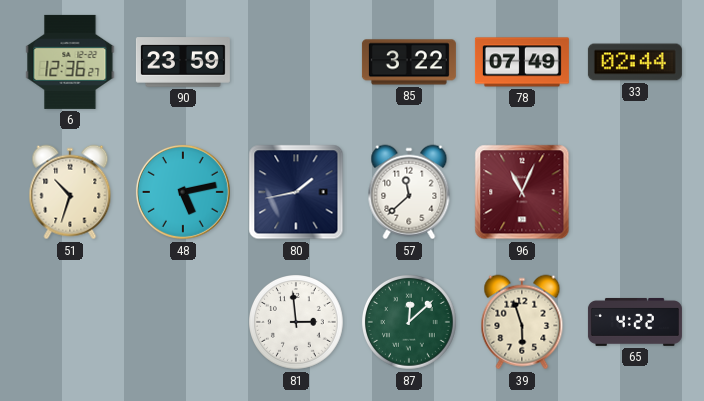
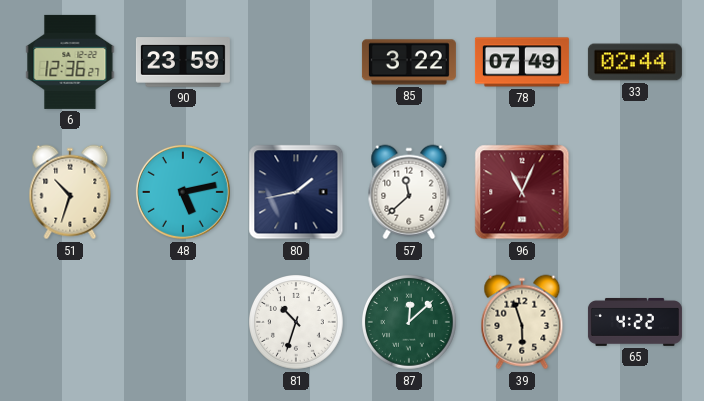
81: 2:59 -> 10:33 (297, 323)
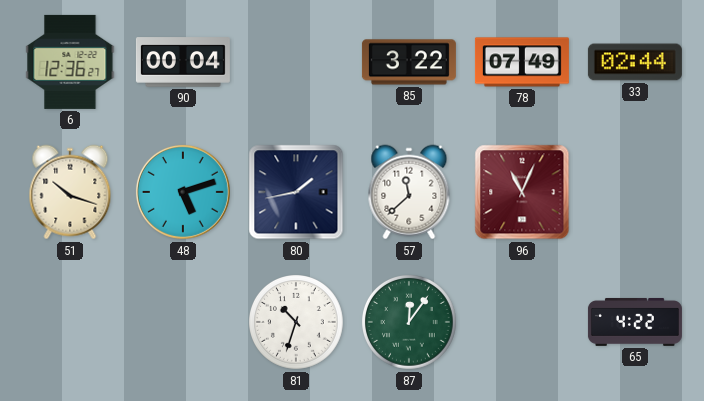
90: 23:59 -> 00:04 (183, 62)
51: 10:33 -> 10:18 (70, 192)
48: 5:13 -> 5:12 (183, 192)
87: 12:08 -> 12:06 (410, 323)
39: 5:57 -> none (522, 322)
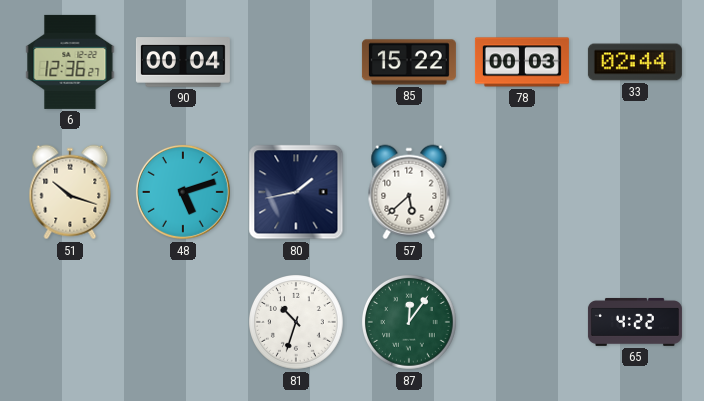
85: 3:22 -> 15:22 (409, 62)
78: 07:49 -> 00:03 (522, 62)
57: 11:38 -> 5:38 (409, 192)
96: 11:04 -> none (522, 192)
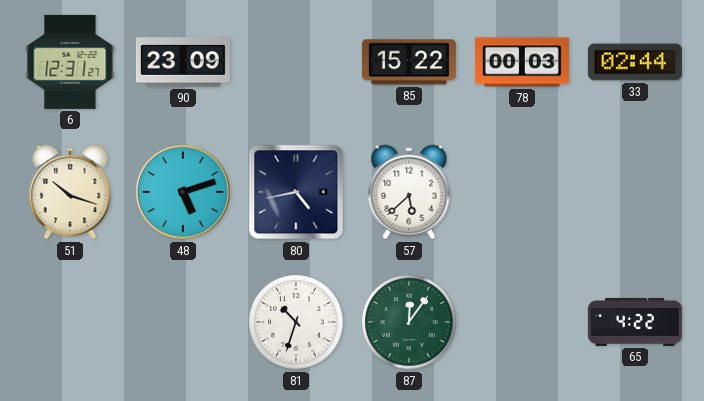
6: 12:36 -> 12:31 (70, 62)
90: 00:04 -> 23:09 (183, 62)
80: 1:43 -> 4:43 (296, 192)
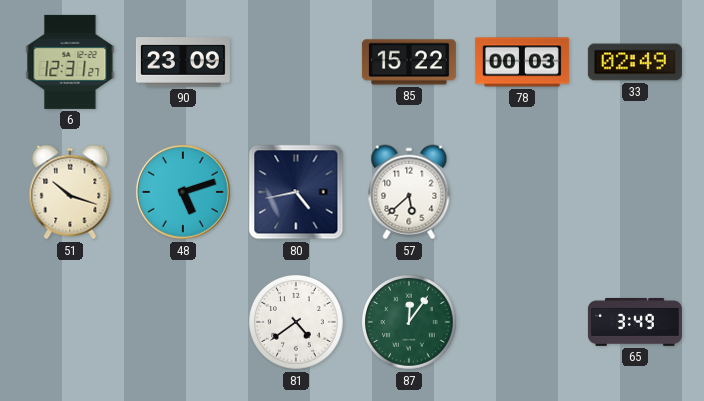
33: 02:44 -> 02:49 (635, 62)
81: 10:33 -> 4:39 (297, 323)
65: 4:22 -> 3:49 (635, 322)
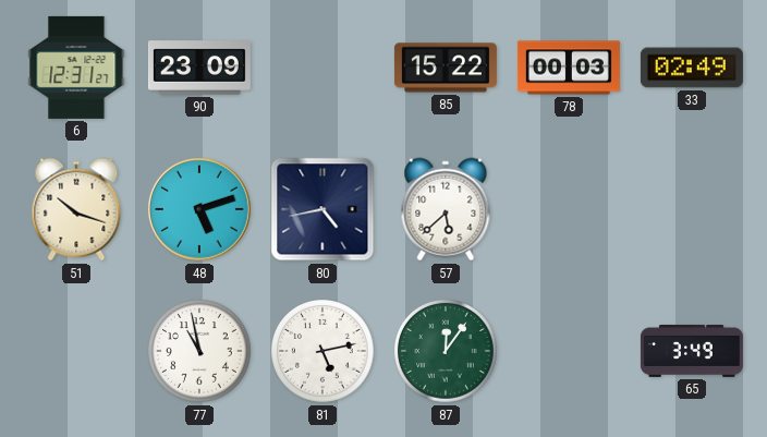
77: none -> 10:58 (200, 352)
81: 4:39 -> 5:13 (324, 352)
